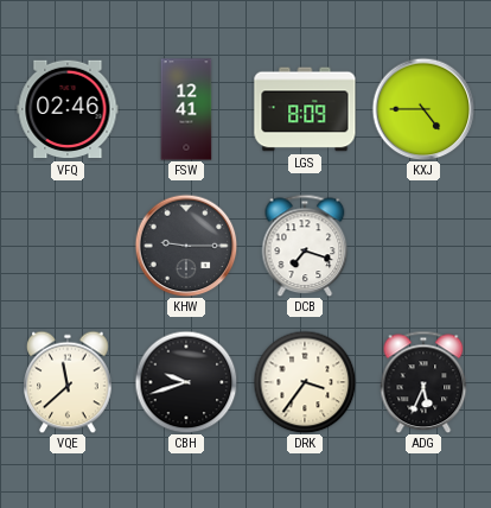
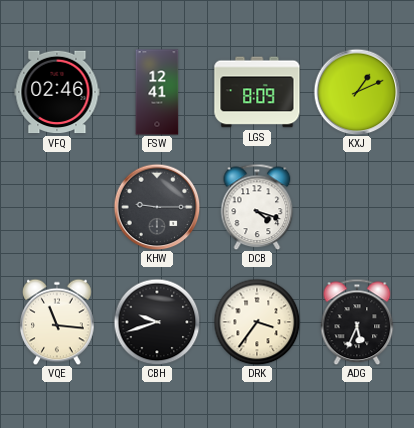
KXJ: 4:45 -> 1:11 (357, 92)
DCB: 7:18 -> 4:18 (257, 207)
VQE: 11:38 -> 11:16 (57, 322)
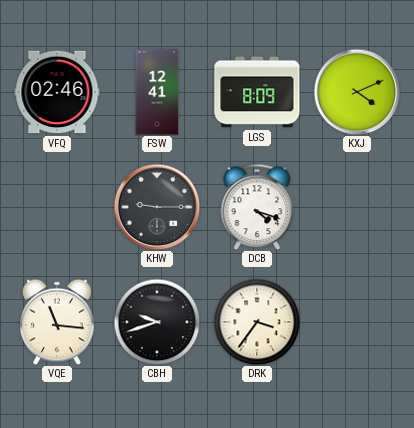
KXJ: 1:11 -> 4:11 (357, 92)
ADG: 5:34 -> none (357, 322)
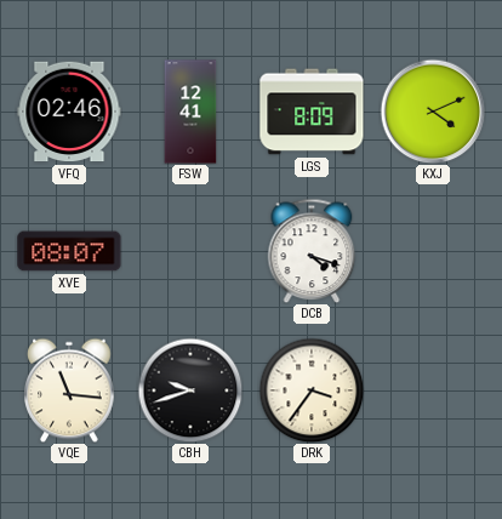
XVE: none -> 08:07 (69, 251)
KHW: 9:15 -> none (157, 207)
